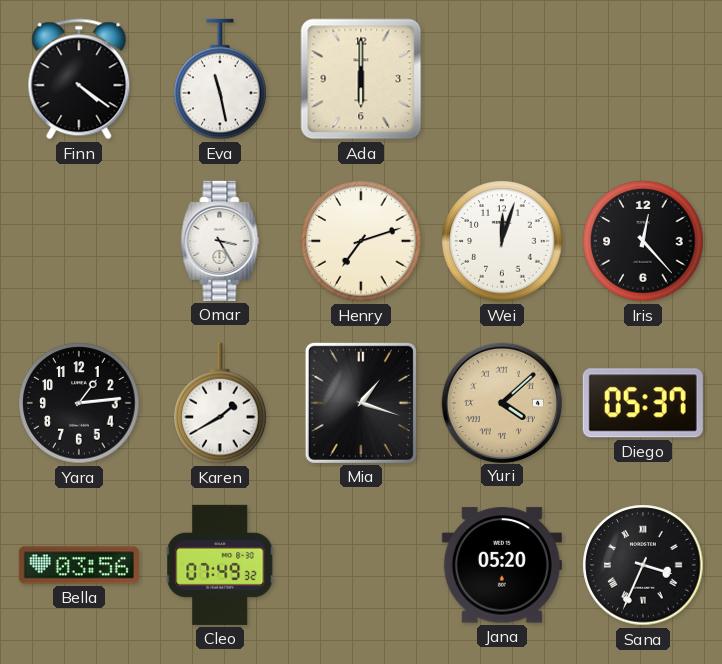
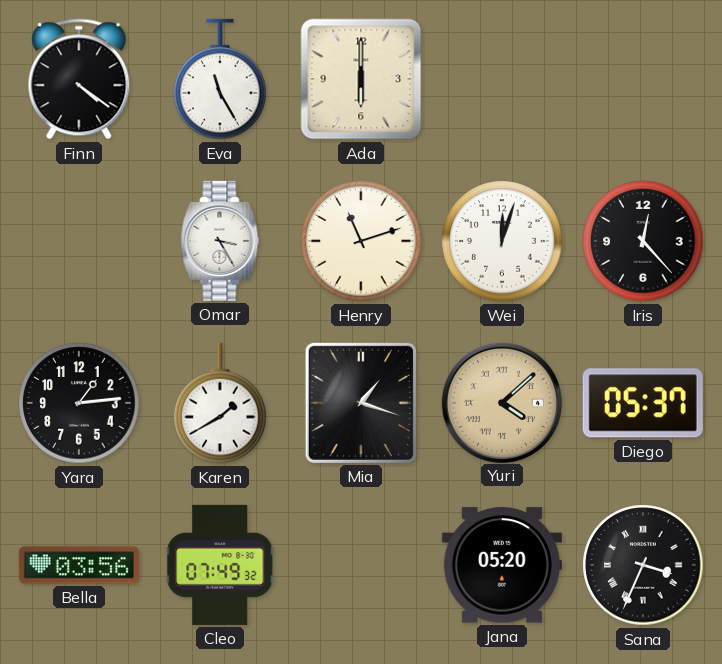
Eva: 11:28 -> 11:25 (220, 79)
Henry: 7:12 -> 11:12 (361, 241)
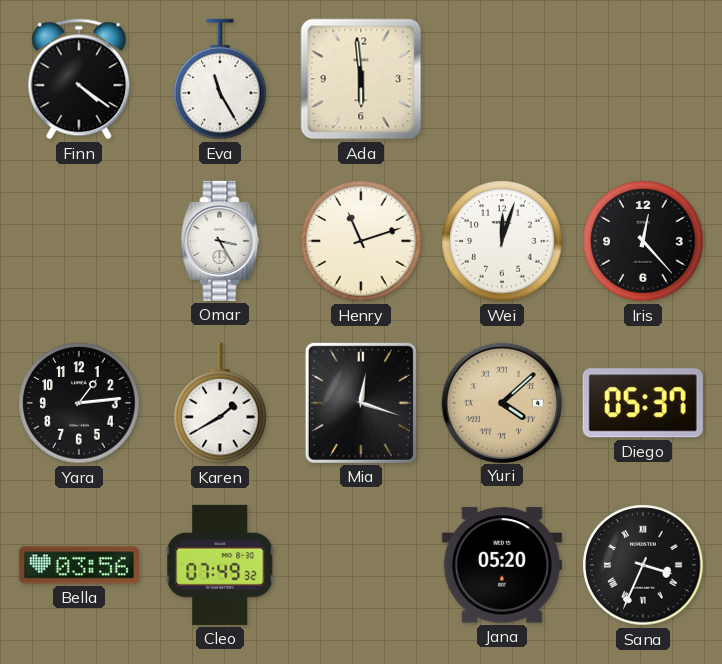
Ada: 6:00 -> 5:59 (361, 79)
Mia: 1:18 -> 12:18 (361, 403)
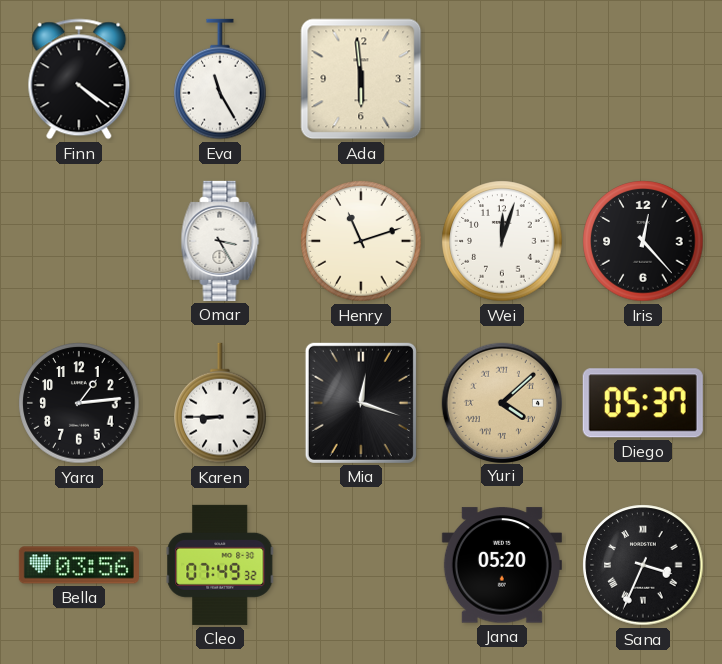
Karen: 1:40 -> 8:45 (220, 403)
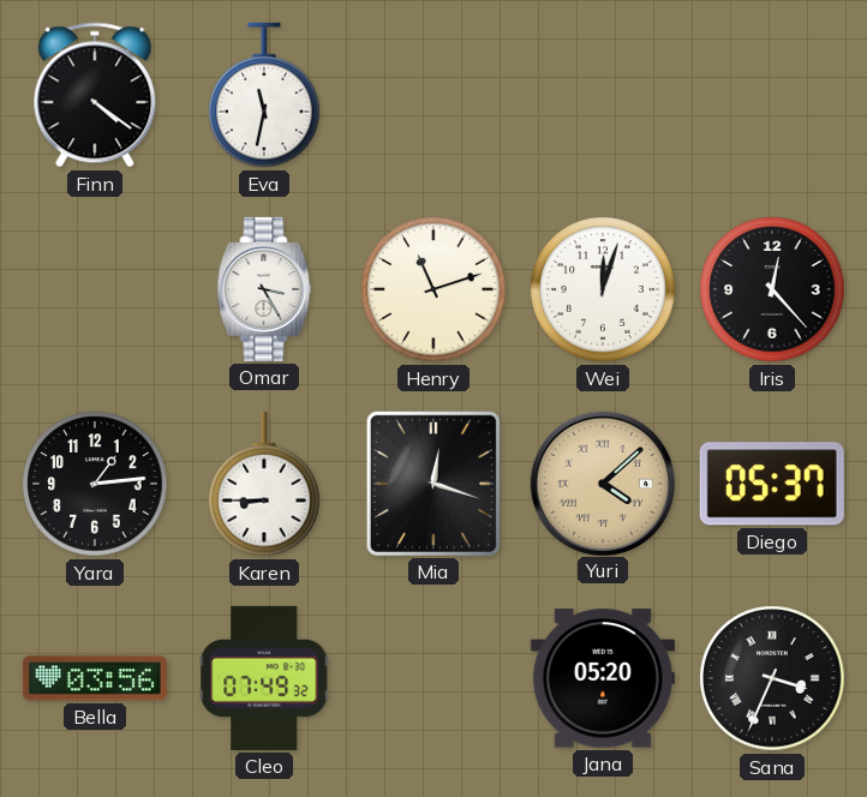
Eva: 11:25 -> 11:32 (264, 95)
Ada: 5:59 -> none (361, 79)
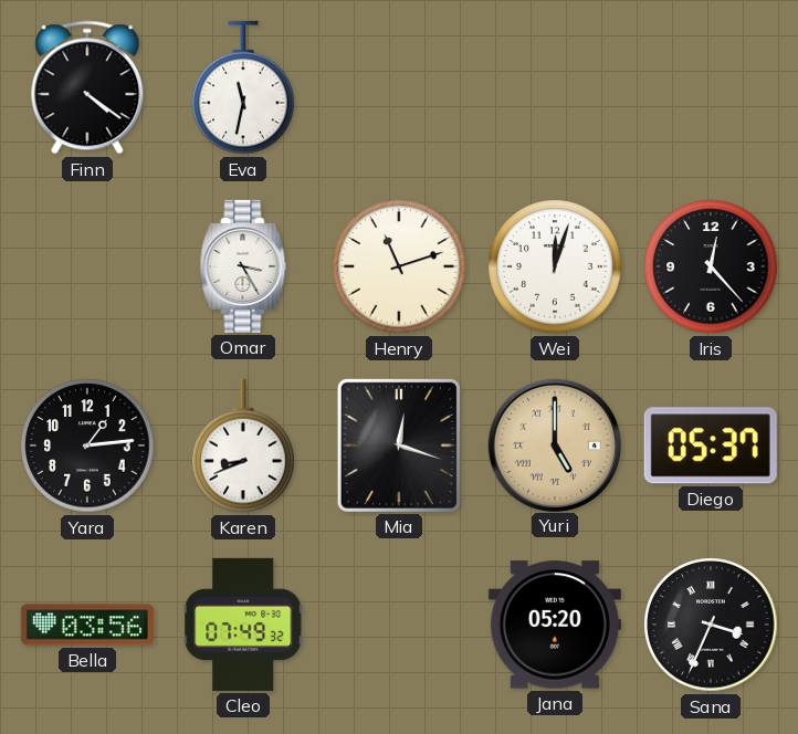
Karen: 8:45 -> 8:41 (243, 445)
Yuri: 4:08 -> 5:00 (554, 444)
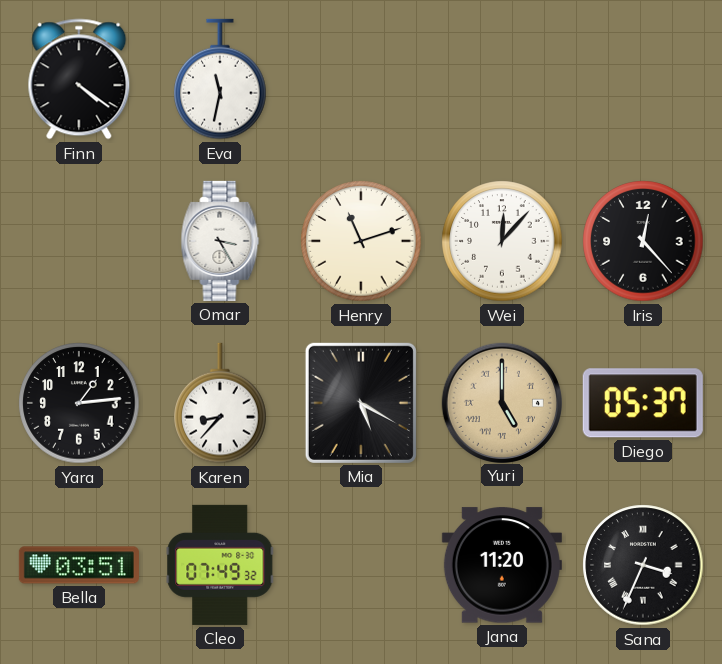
Wei: 12:03 -> 12:07 (502, 241)
Karen: 8:41 -> 8:37 (220, 403)
Mia: 12:18 -> 5:20 (361, 403)
Bella: 03:56 -> 03:51 (79, 565)
Jana: 05:20 -> 11:20 (502, 565)
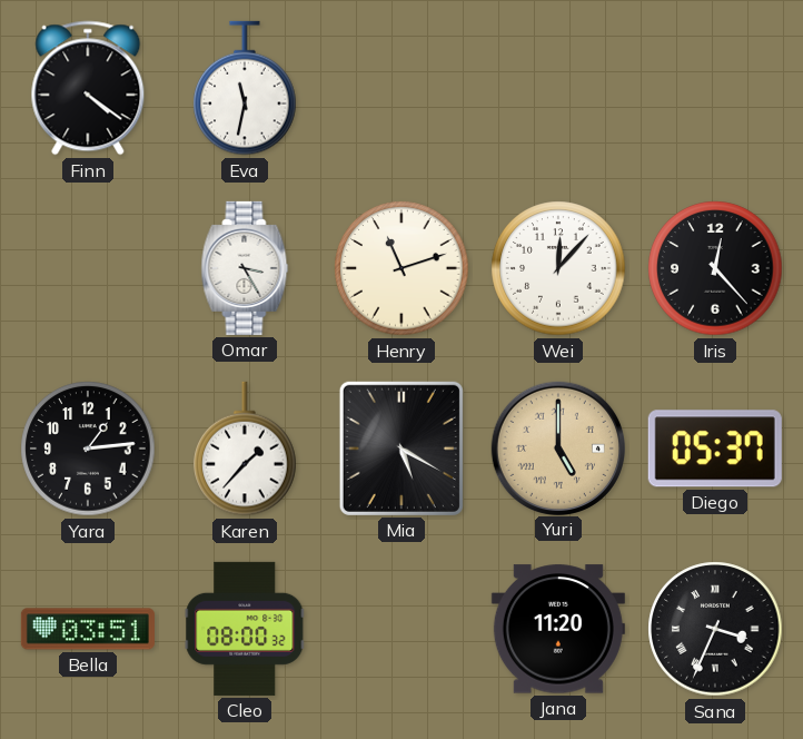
Karen: 8:37 -> 1:37 (245, 449)
Cleo: 07:49 -> 08:00 (245, 629)
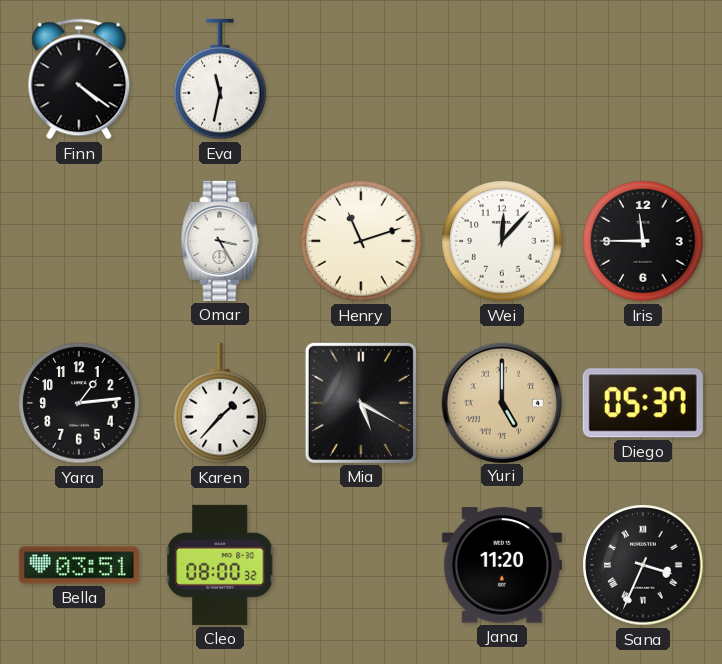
Iris: 12:23 -> 11:45 (643, 241)
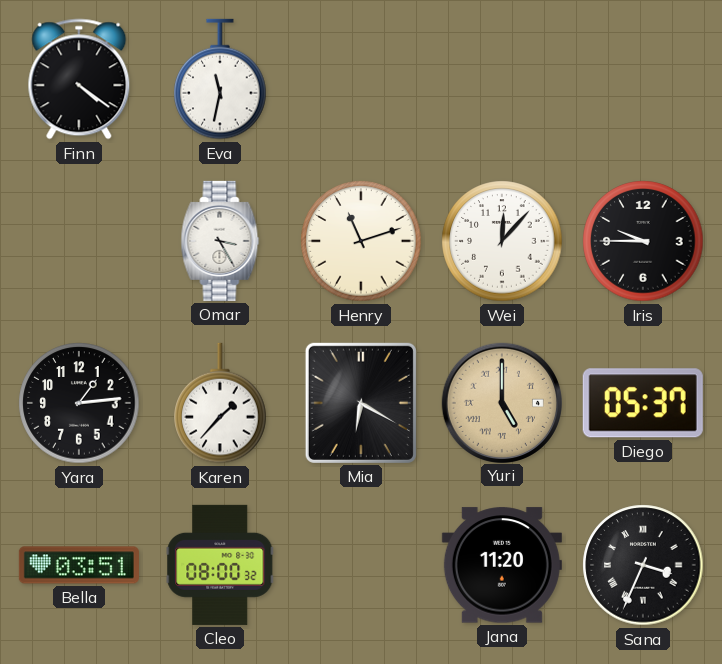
Iris: 11:45 -> 9:45 (643, 241)
Mia: 5:20 -> 6:20 (361, 403)
